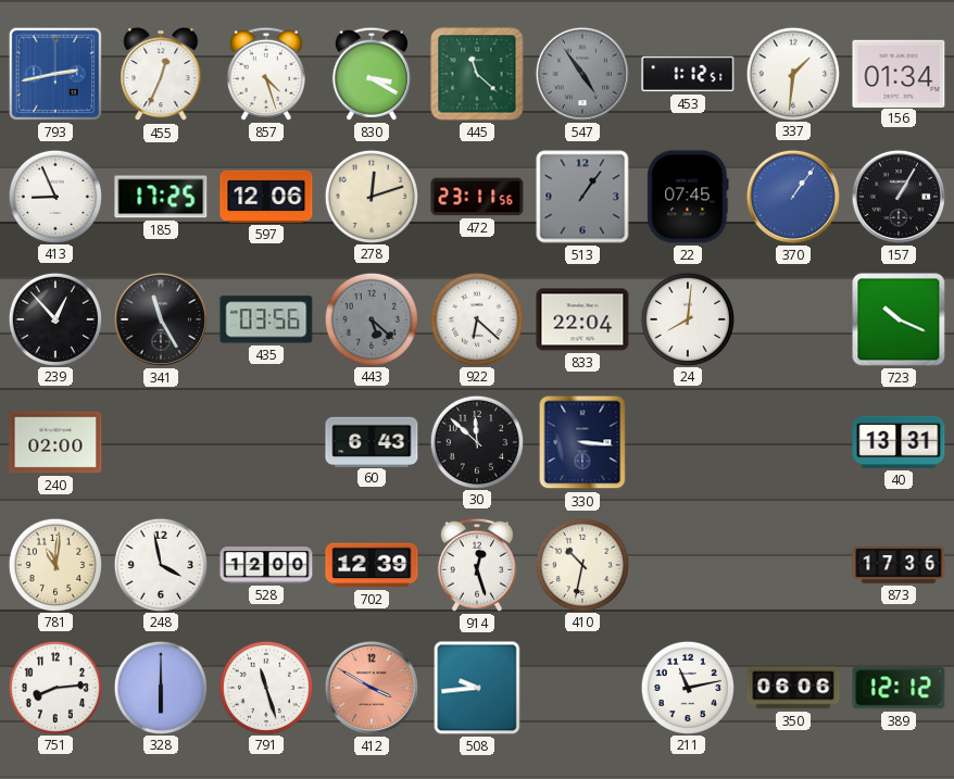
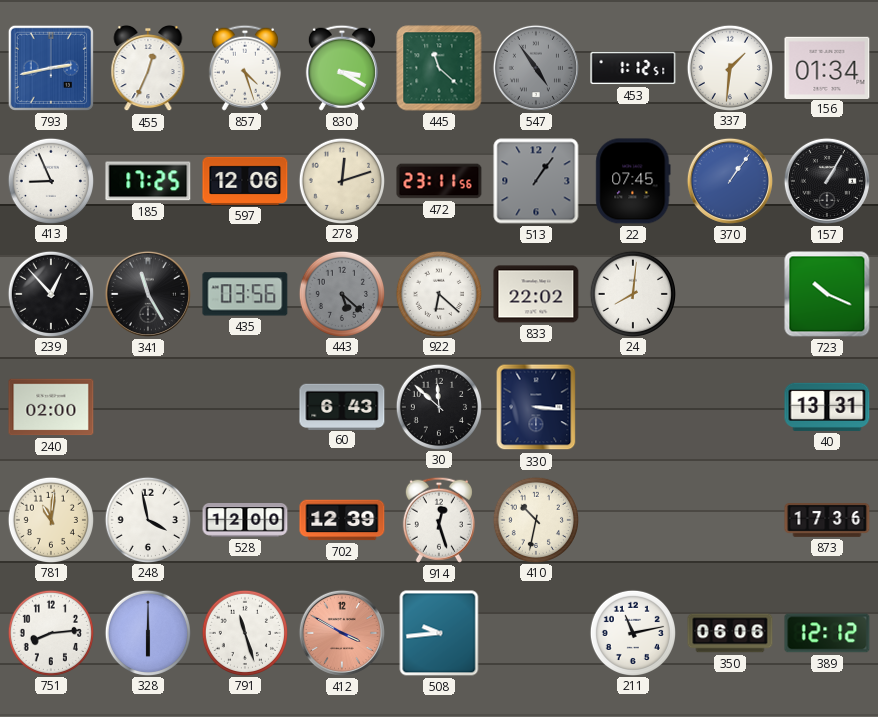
833: 22:04 -> 22:02 (536, 294)
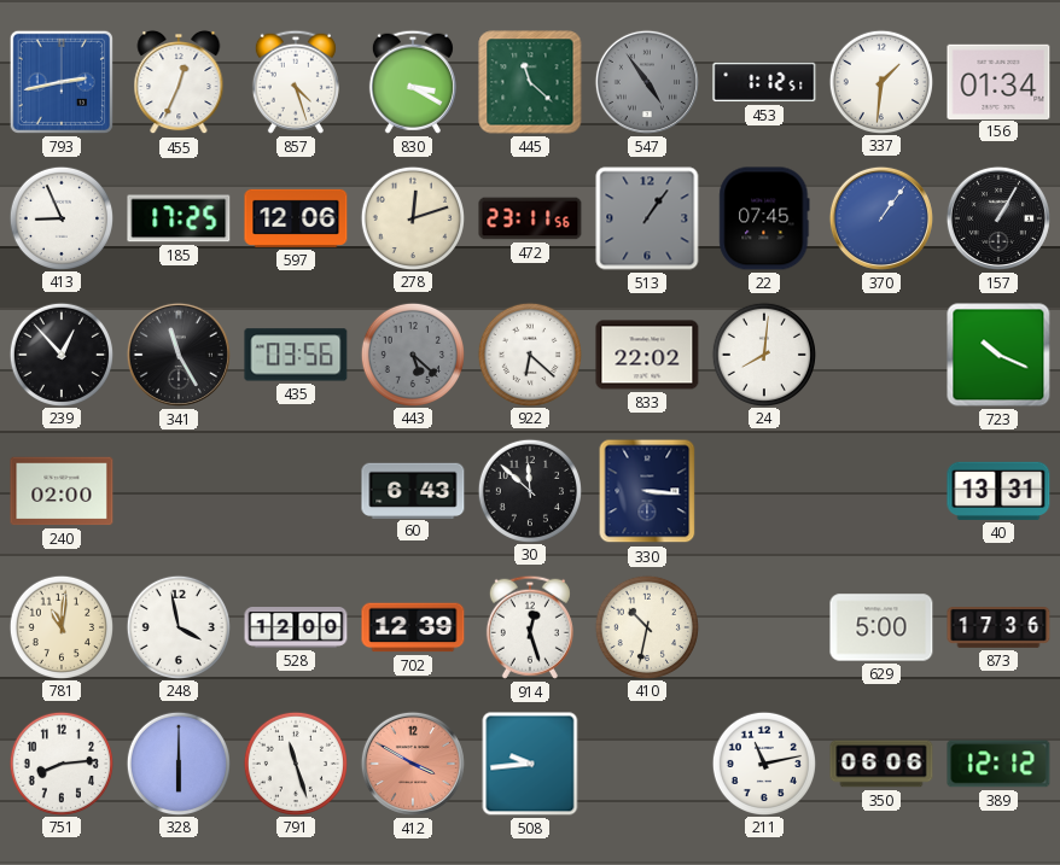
629: none -> 5:00 (881, 627)
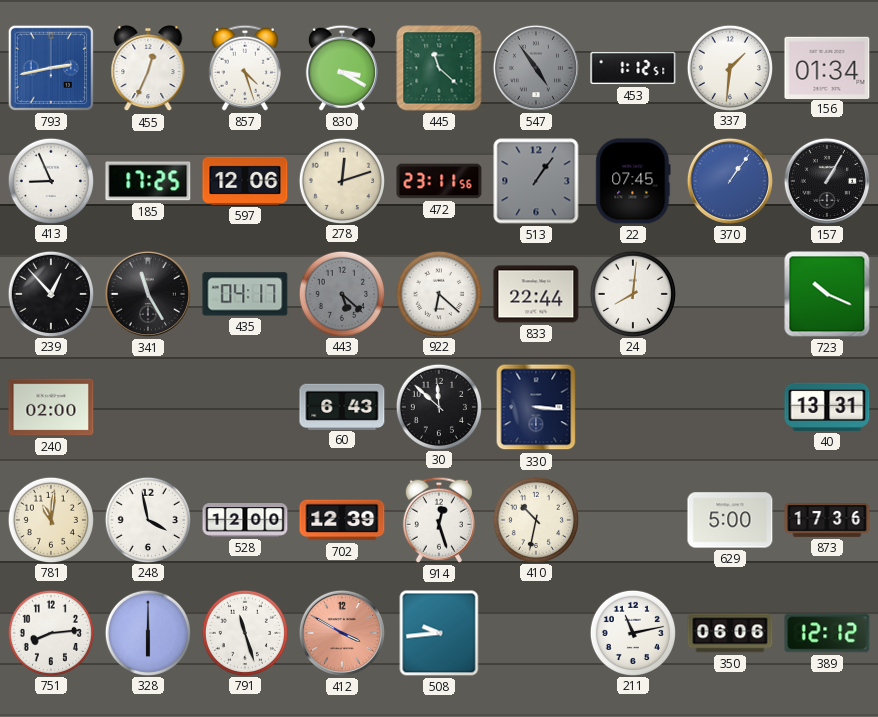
435: 03:56 -> 04:17 (245, 294)
833: 22:02 -> 22:44 (536, 294)
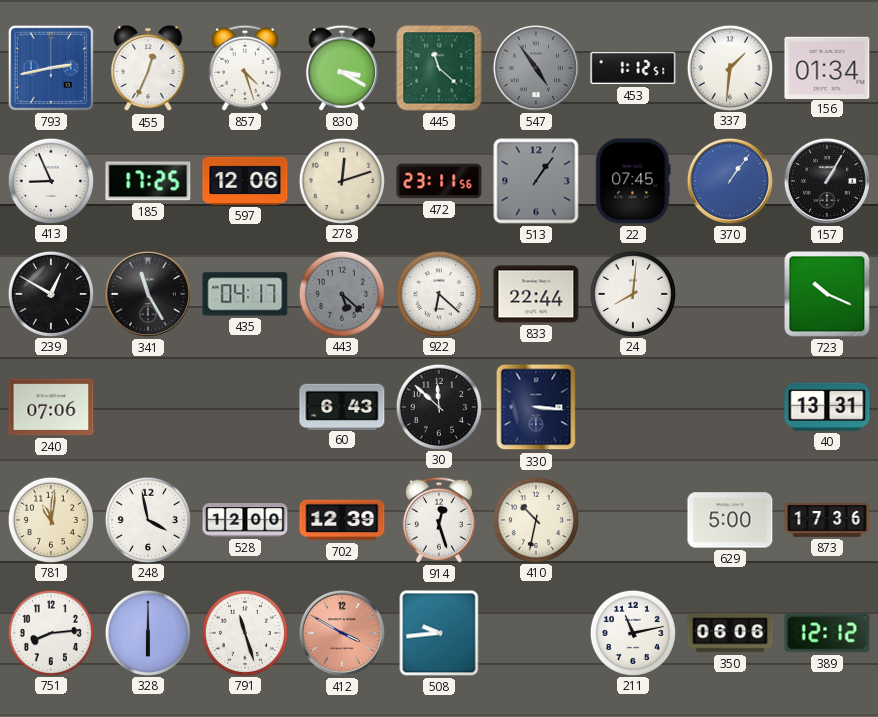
239: 12:53 -> 12:50 (50, 293)
240: 02:00 -> 07:06 (51, 407)
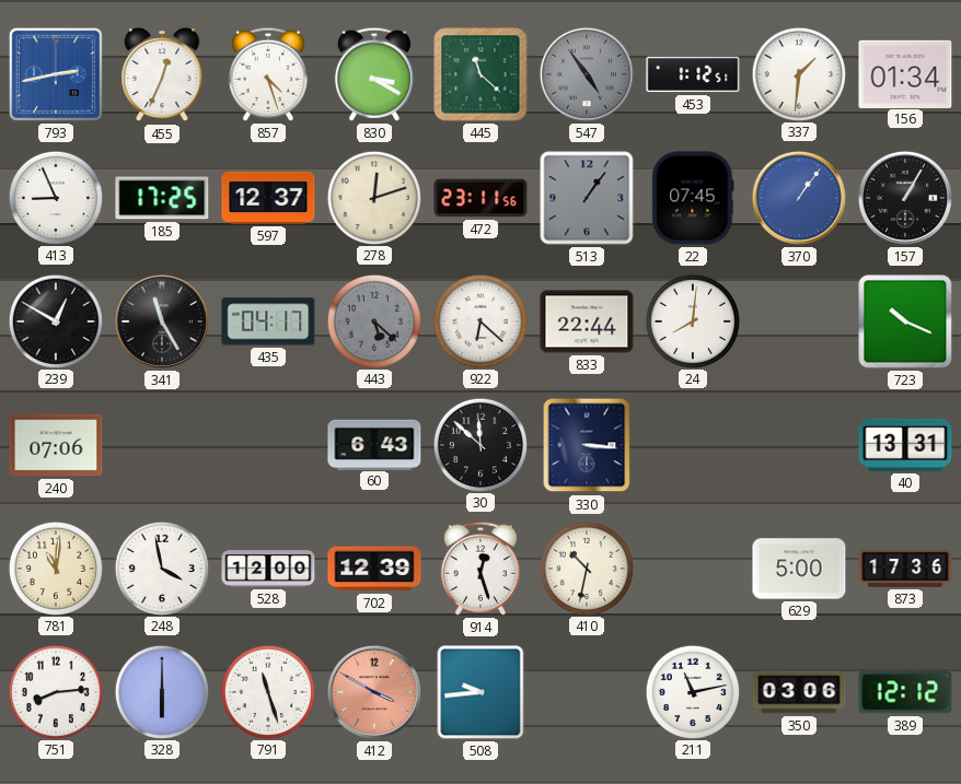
597: 12:06 -> 12:37 (268, 198)
350: 06:06 -> 03:06 (799, 692)
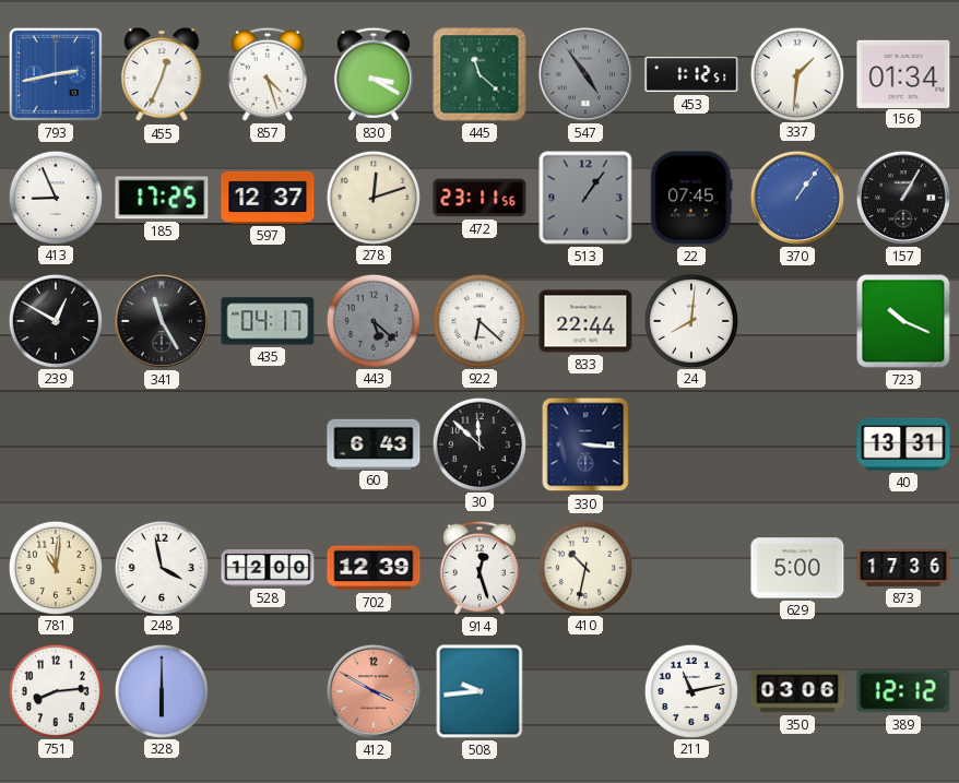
240: 07:06 -> none (56, 445)
791: 11:27 -> none (267, 691)
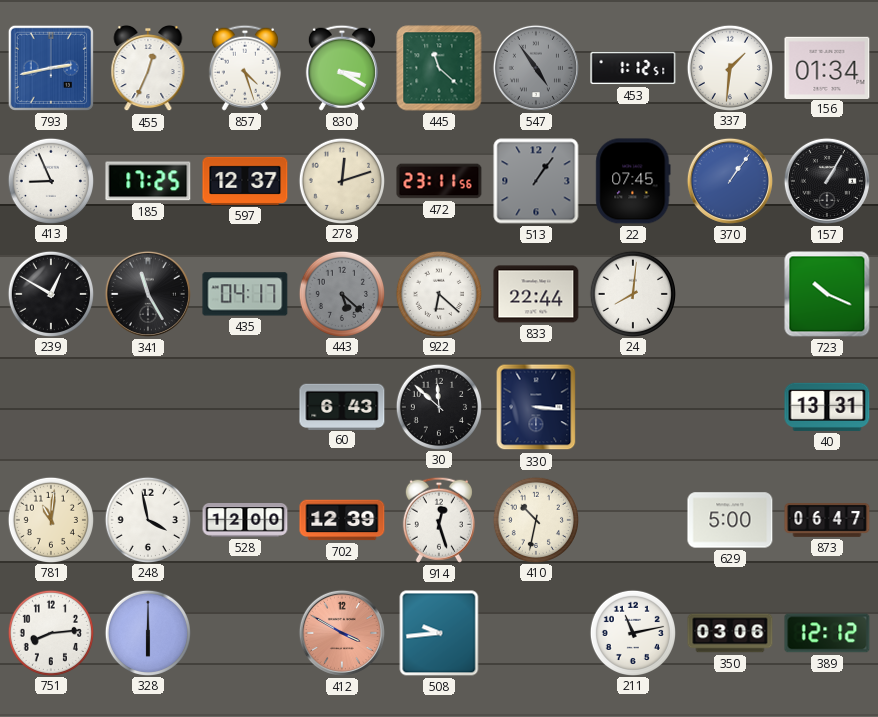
873: 17:36 -> 06:47 (827, 521)
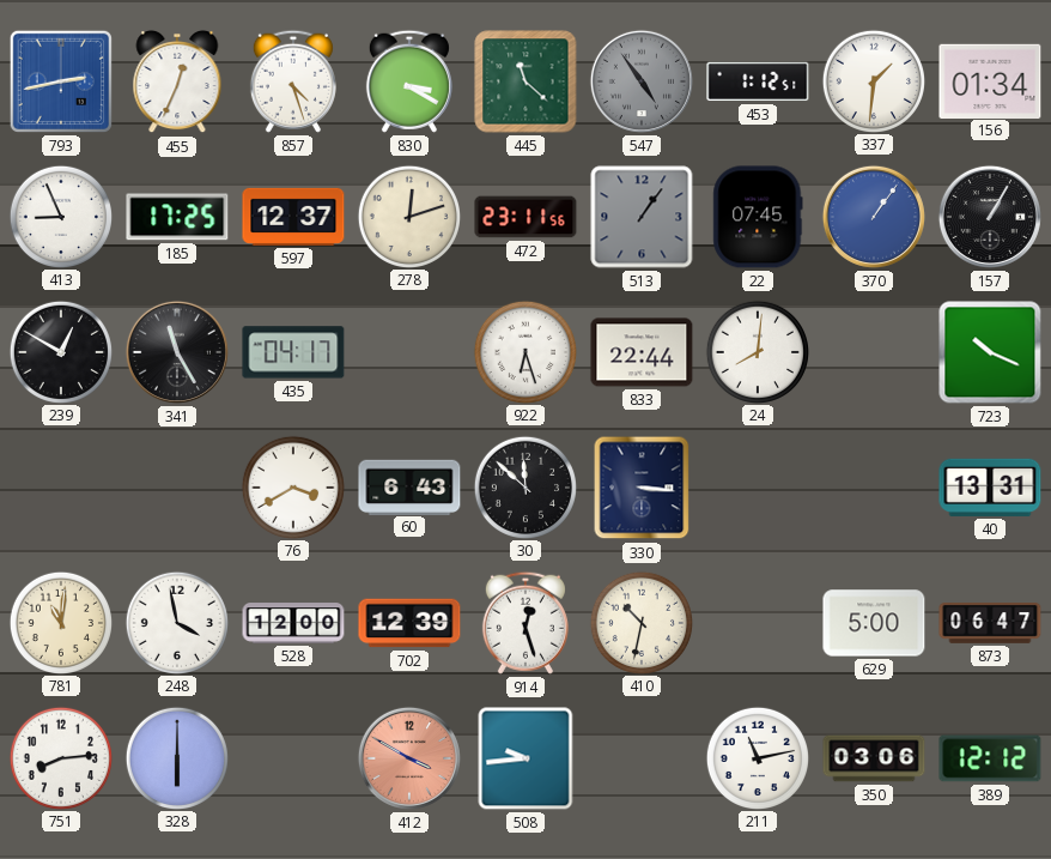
443: 5:22 -> none (341, 293)
922: 6:22 -> 6:27 (524, 351)
76: none -> 3:40 (292, 486)
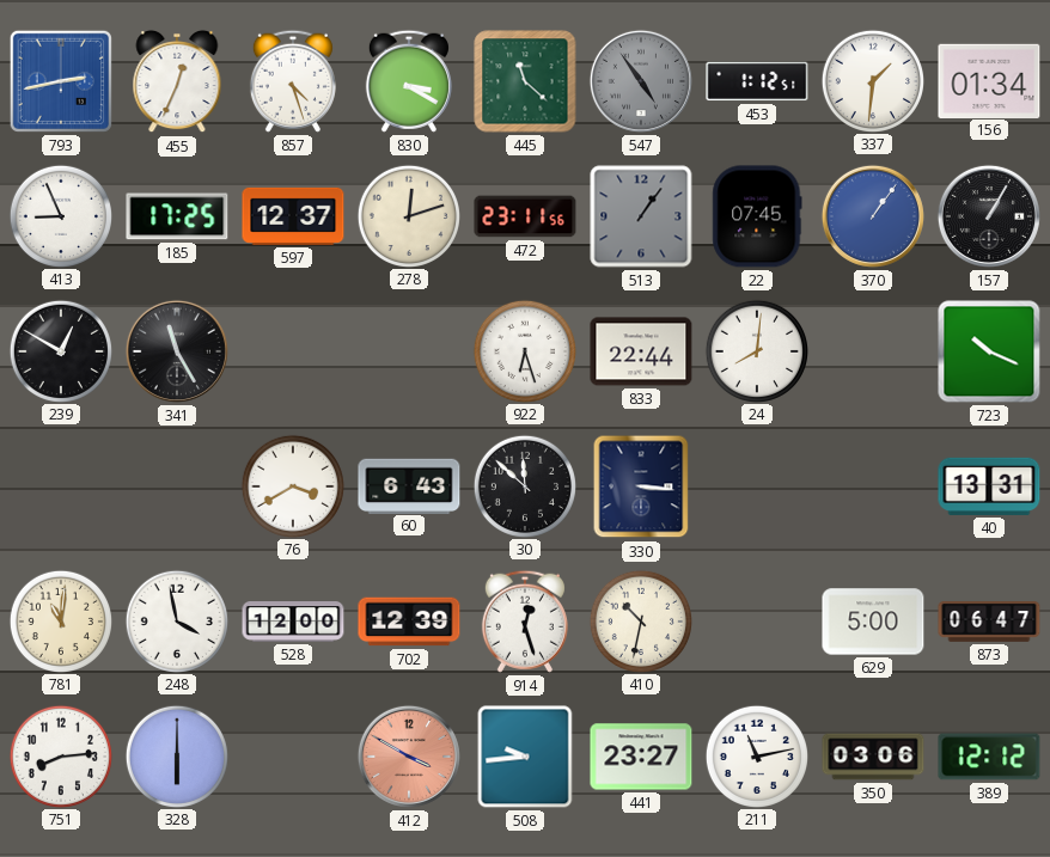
435: 04:17 -> none (293, 352)
441: none -> 23:27 (641, 757)
